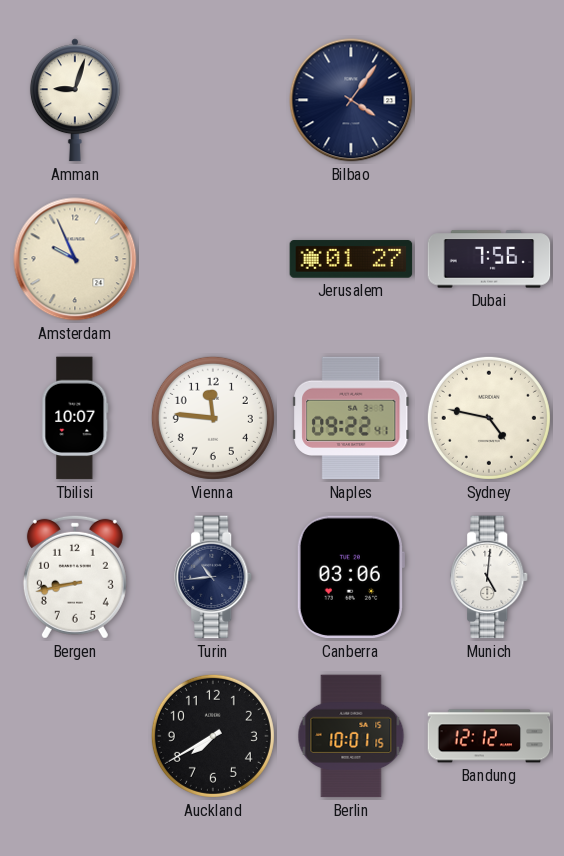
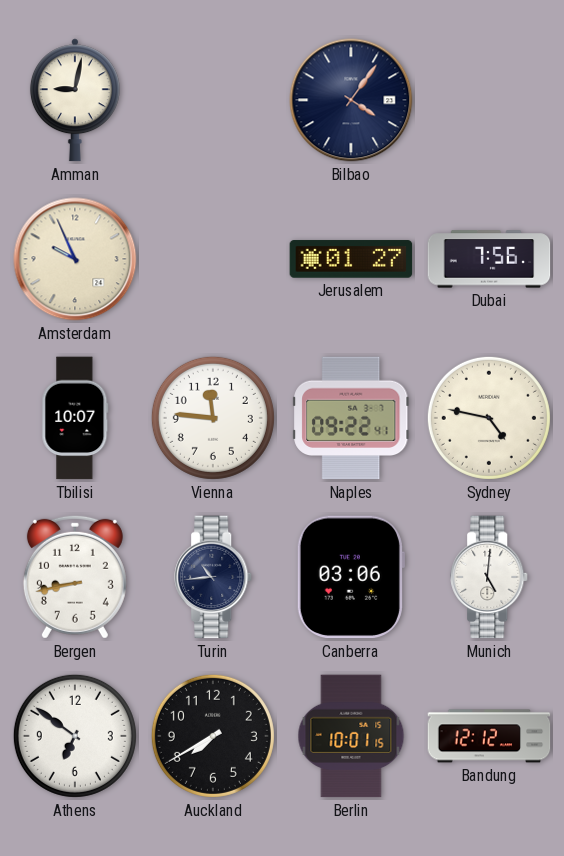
Amman: 9:03 -> 9:02 (75, 100)
Athens: none -> 6:51 (75, 736)
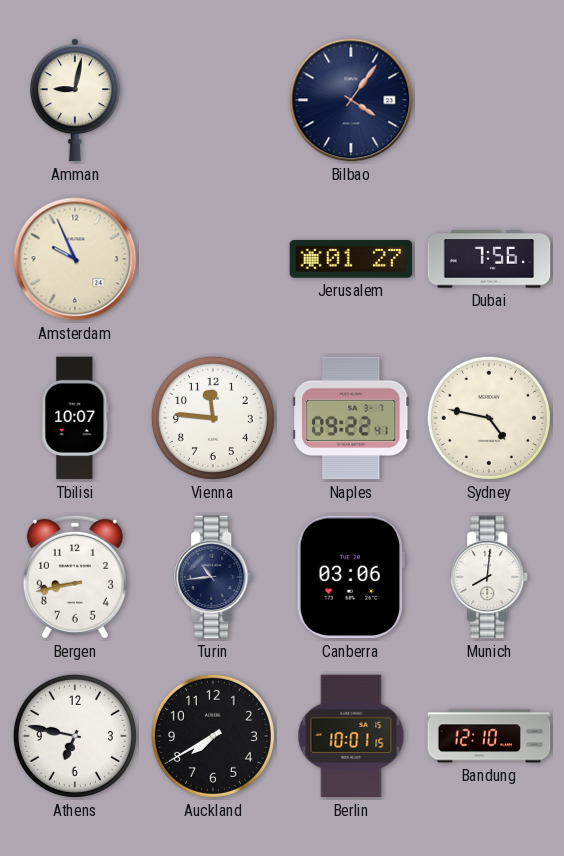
Munich: 5:01 -> 8:01 (490, 577)
Athens: 6:51 -> 6:47 (75, 736)
Bandung: 12:12 -> 12:10 (489, 736)
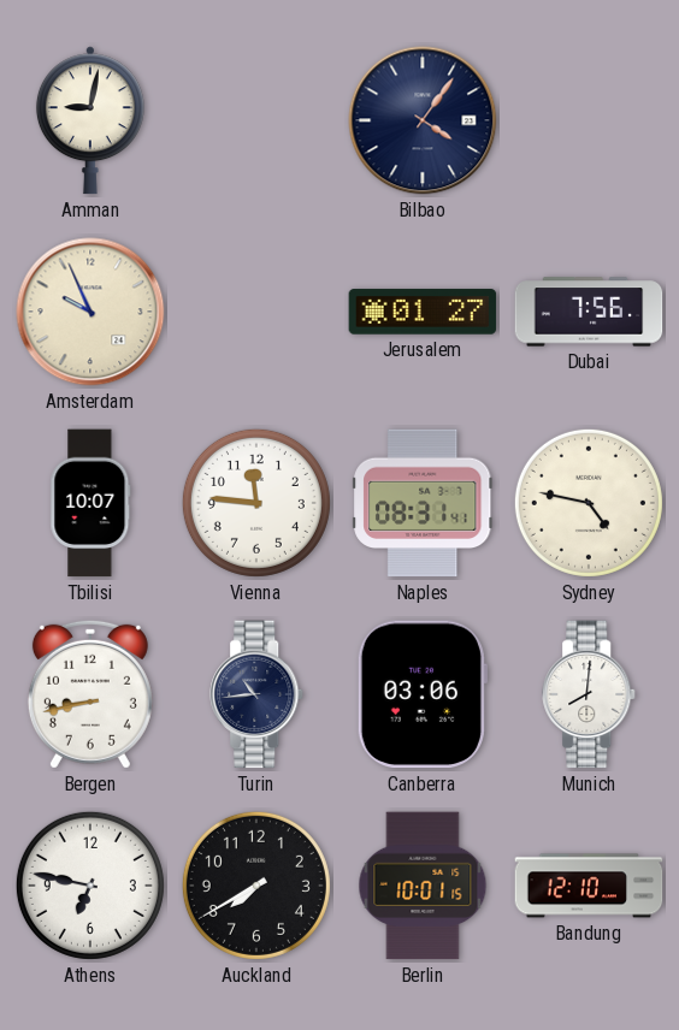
Naples: 09:22 -> 08:31 (423, 503)
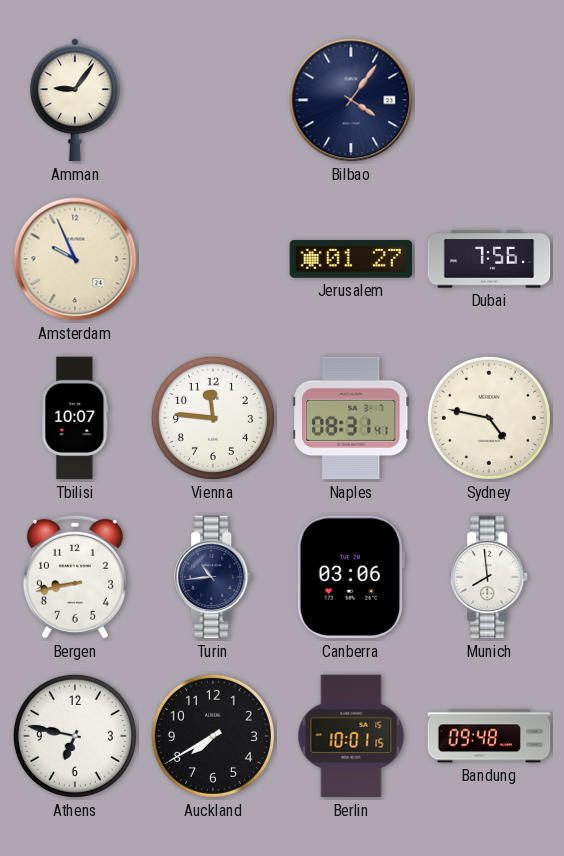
Amman: 9:02 -> 9:06 (75, 100)
Munich: 8:01 -> 7:59 (490, 577)
Bandung: 12:10 -> 09:48 (489, 736)
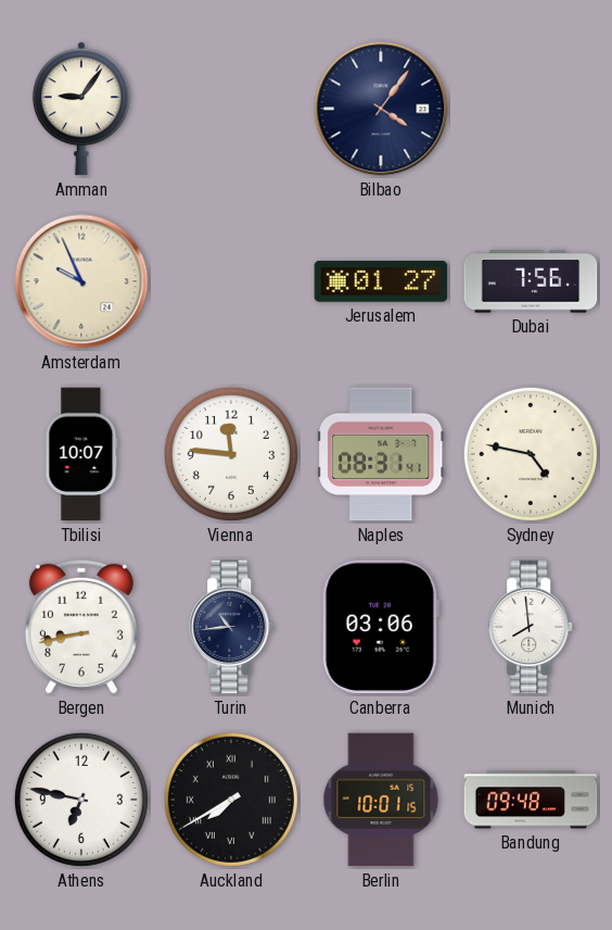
Auckland numerals: Arabic -> Roman (231, 800)
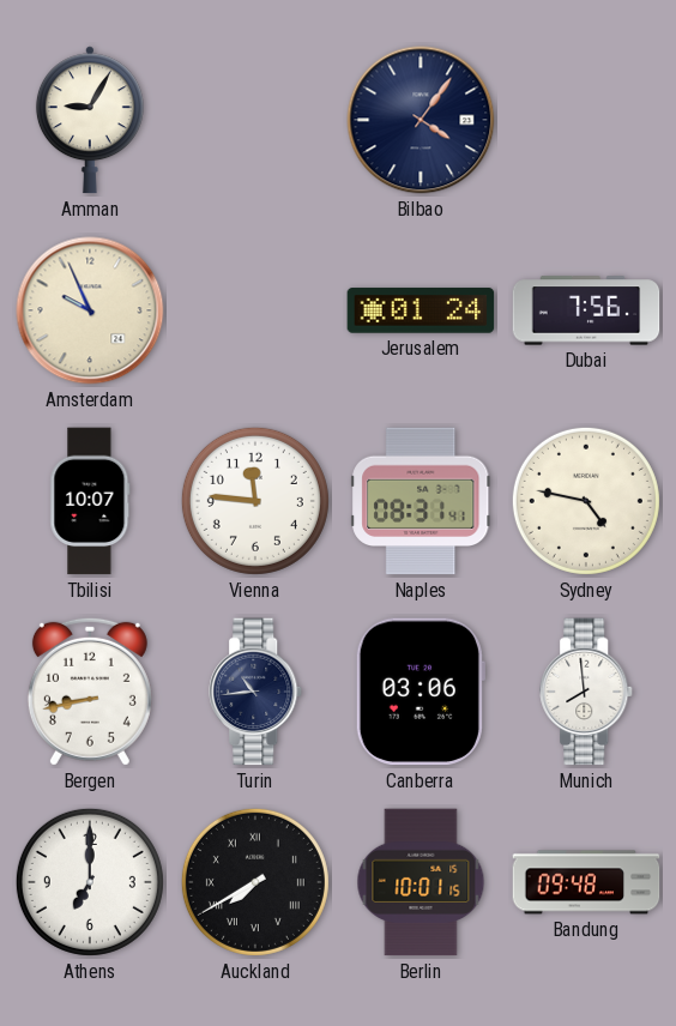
Amman: 9:06 -> 9:05 (90, 120)
Jerusalem: 01:27 -> 01:24 (421, 310)
Athens: 6:47 -> 7:00 (90, 882)
